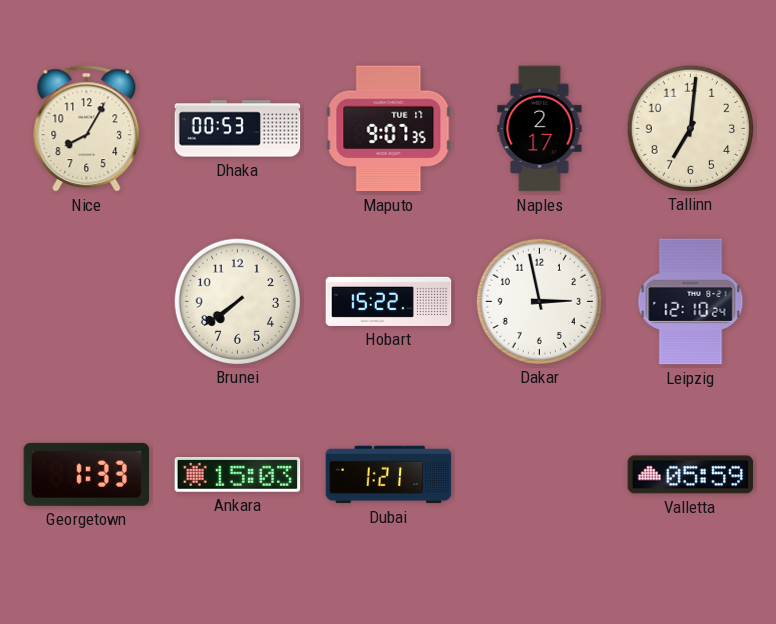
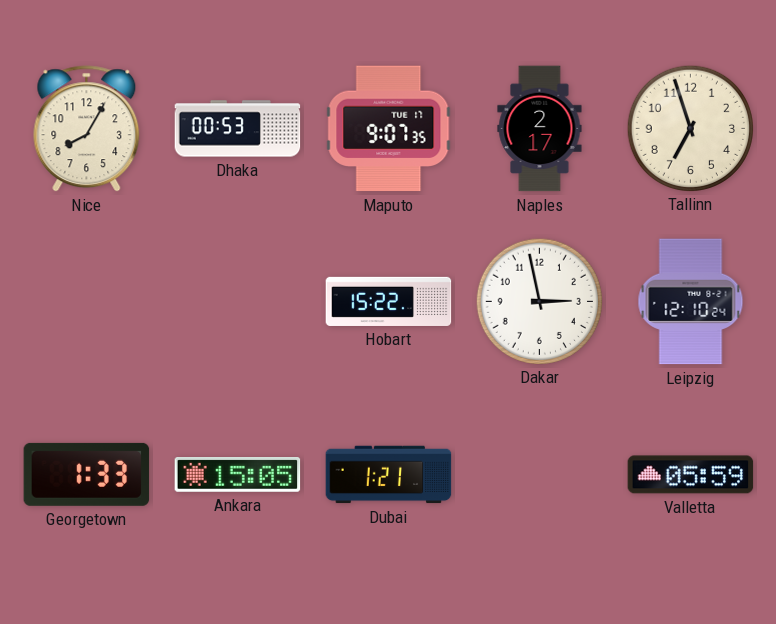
Tallinn: 7:01 -> 6:57 (690, 128)
Brunei: 7:39 -> none (237, 301)
Ankara: 15:03 -> 15:05 (238, 475)
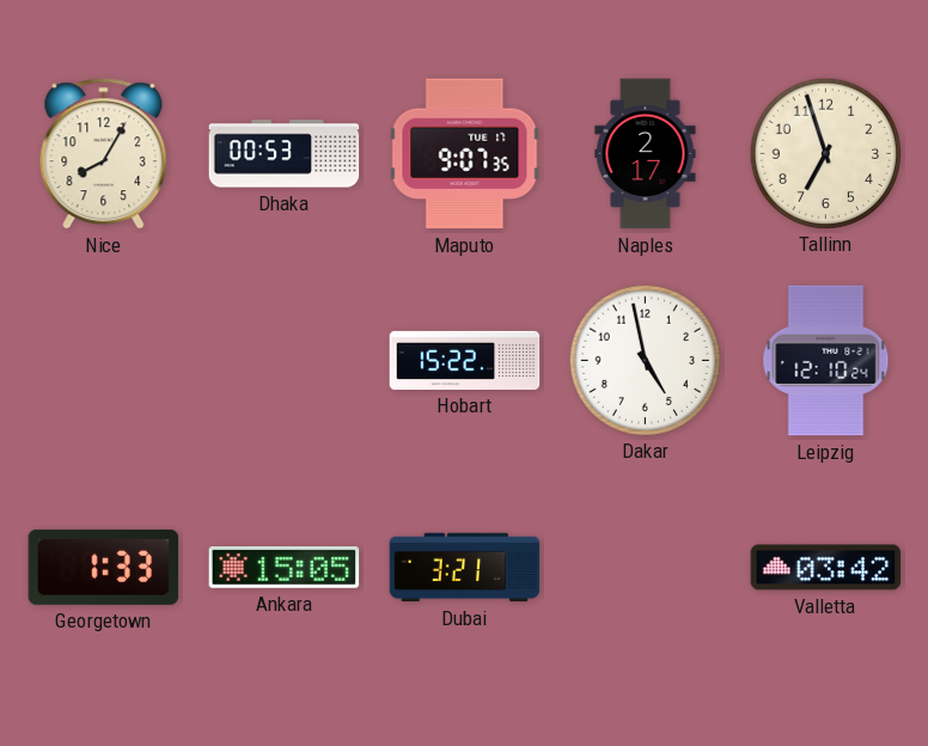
Dakar: 2:58 -> 4:58 (645, 360)
Dubai: 1:21 -> 3:21 (465, 568)
Valletta: 05:59 -> 03:42 (826, 568)
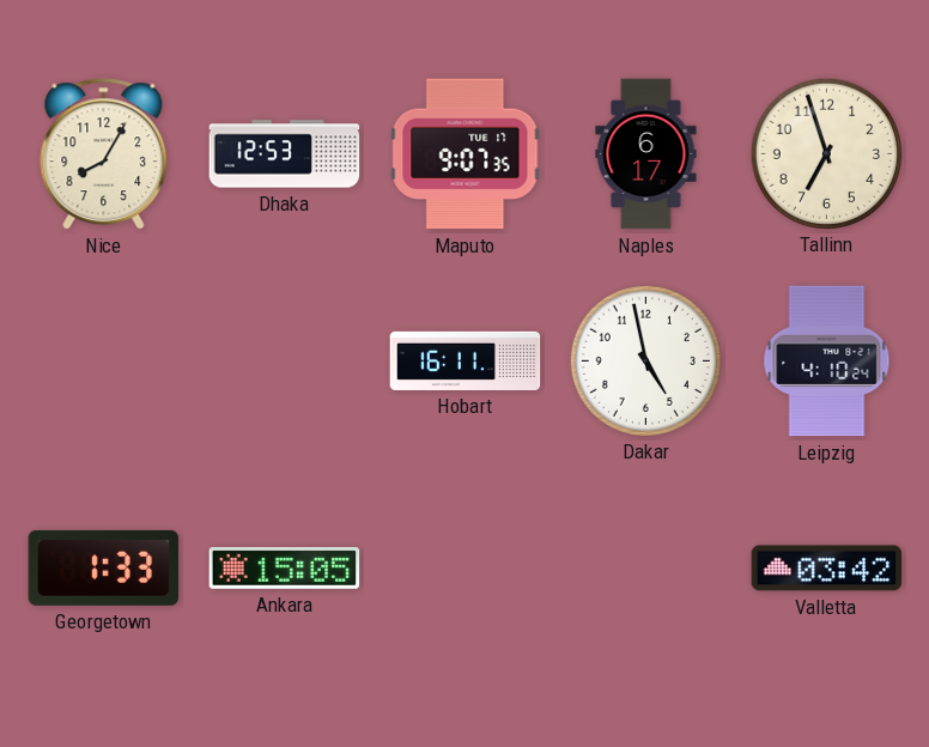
Dhaka: 00:53 -> 12:53 (285, 154)
Naples: 2:17 -> 6:17 (646, 154)
Hobart: 15:22 -> 16:11 (466, 360)
Leipzig: 12:10 -> 4:10 (827, 362)
Dubai: 3:21 -> none (465, 568)
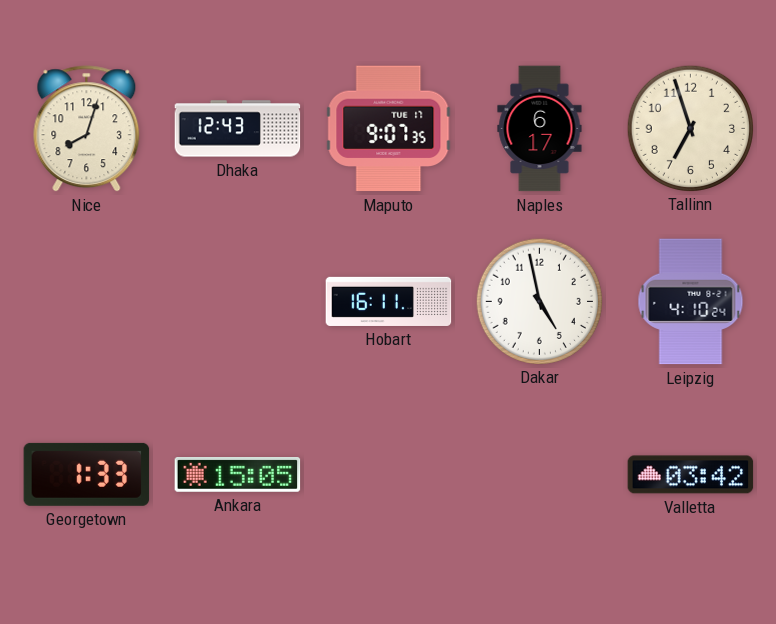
Nice: 8:05 -> 8:03 (87, 129)
Dhaka: 12:53 -> 12:43 (238, 129)
